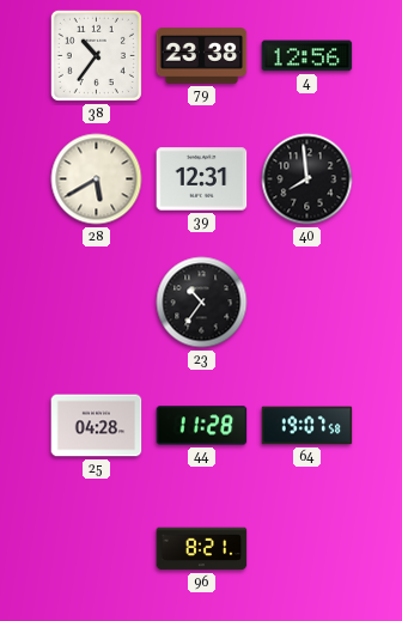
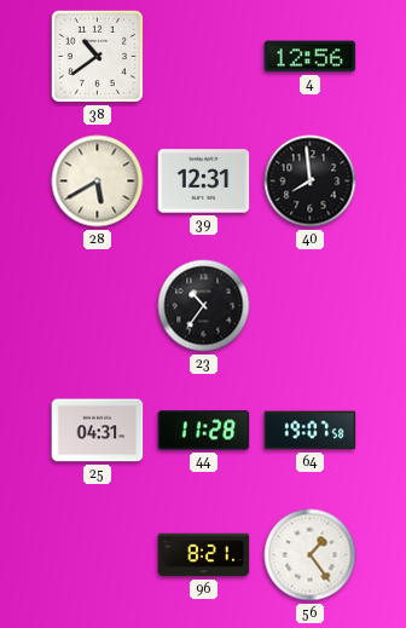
38: 10:36 -> 10:39 (97, 56)
79: 23:38 -> none (202, 56)
25: 04:28 -> 04:31 (98, 431)
56: none -> 1:24 (311, 555)
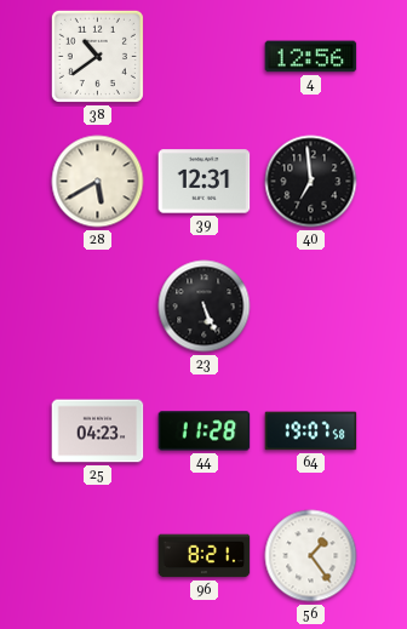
40: 7:59 -> 6:59 (311, 182)
23: 10:36 -> 5:26 (205, 307)
25: 04:31 -> 04:23 (98, 431)
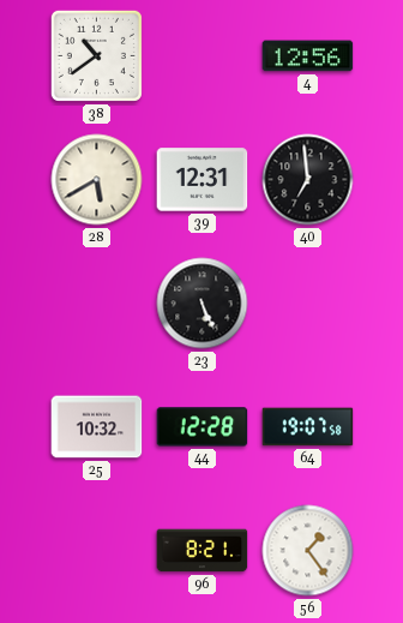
25: 04:23 -> 10:32 (97, 427)
44: 11:28 -> 12:28 (203, 427)
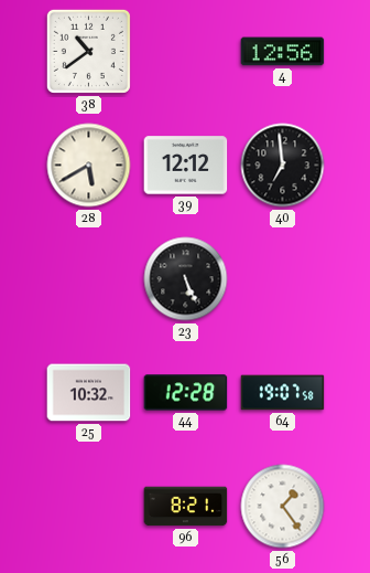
39: 12:31 -> 12:12 (186, 166)
